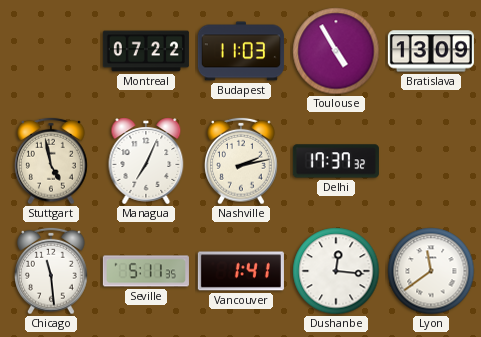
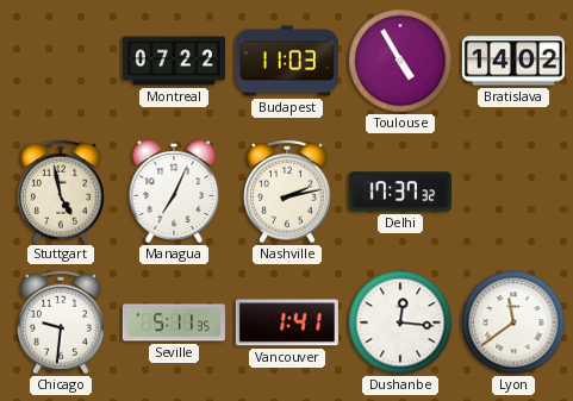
Bratislava: 13:09 -> 14:02 (513, 61)
Chicago: 11:29 -> 9:31 (61, 322)
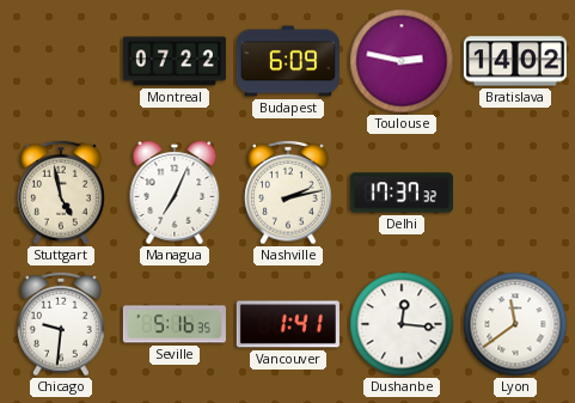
Budapest: 11:03 -> 6:09 (288, 61)
Toulouse: 4:55 -> 2:47 (402, 61)
Seville: 5:11 -> 5:16 (175, 324)
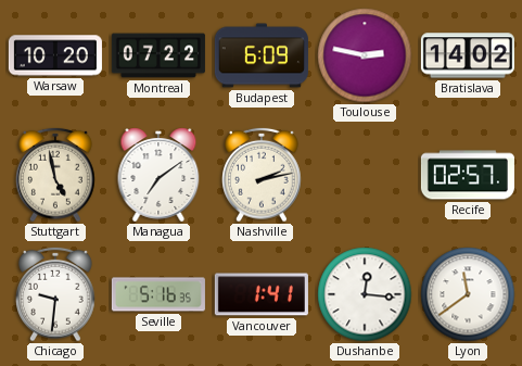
Warsaw: none -> 10:20 (55, 55)
Managua: 7:04 -> 7:09 (158, 175)
Delhi: 17:37 -> none (402, 193)
Recife: none -> 02:57 (468, 175)
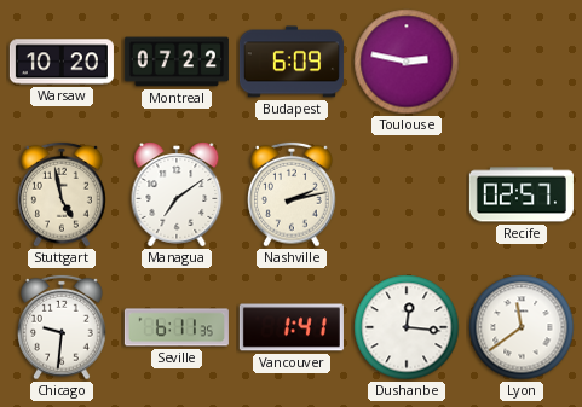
Bratislava: 14:02 -> none (468, 55)
Seville: 5:16 -> 6:11 (177, 327)
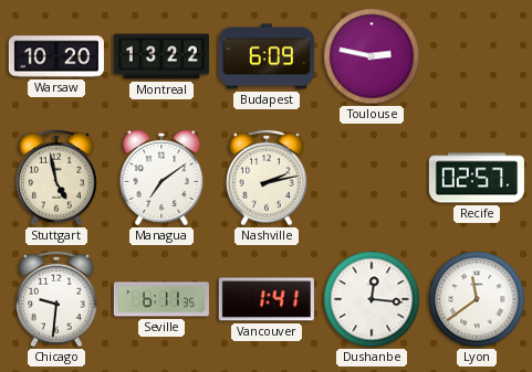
Montreal: 07:22 -> 13:22 (161, 56)
